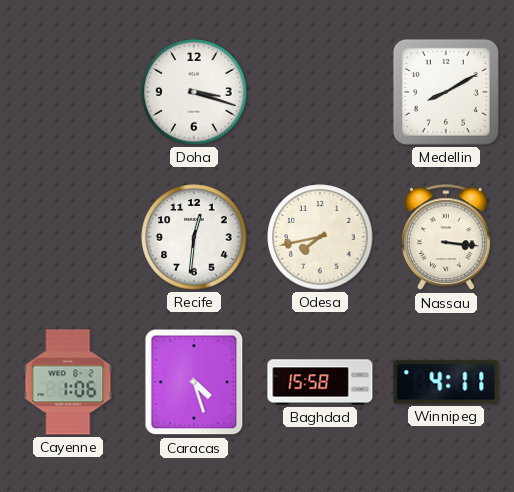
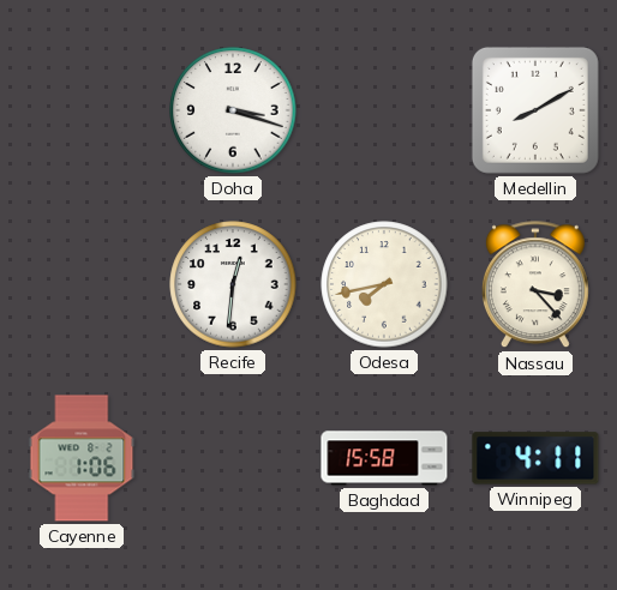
Nassau: 3:16 -> 3:23 (535, 285)
Caracas: 4:27 -> none (194, 382)
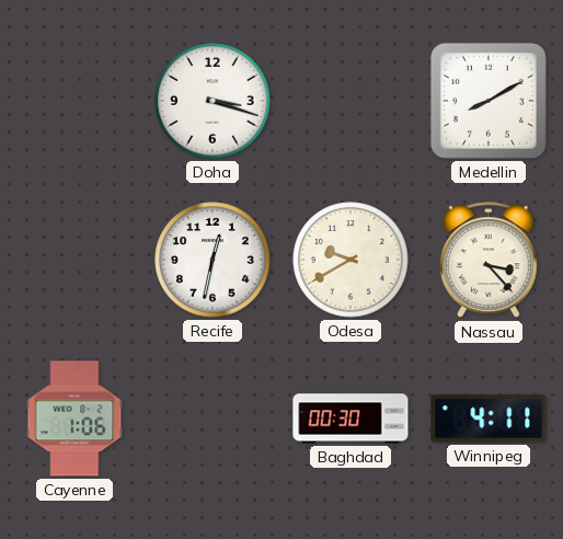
Recife: 12:31 -> 12:32 (212, 260)
Odesa: 7:43 -> 9:40 (351, 260)
Baghdad: 15:58 -> 00:30 (351, 418)
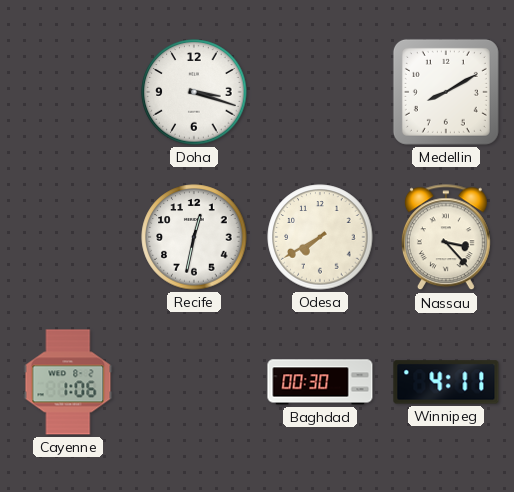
Odesa: 9:40 -> 7:40 (320, 237)
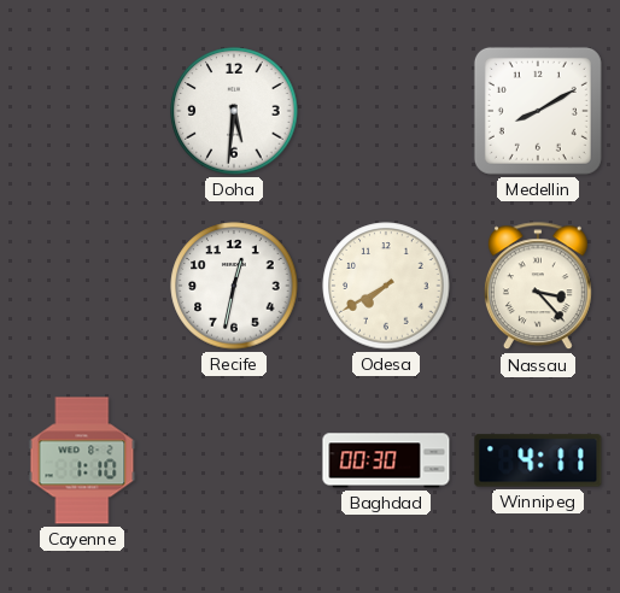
Doha: 3:18 -> 5:31 (234, 111)
Cayenne: 1:06 -> 1:10 (82, 460)
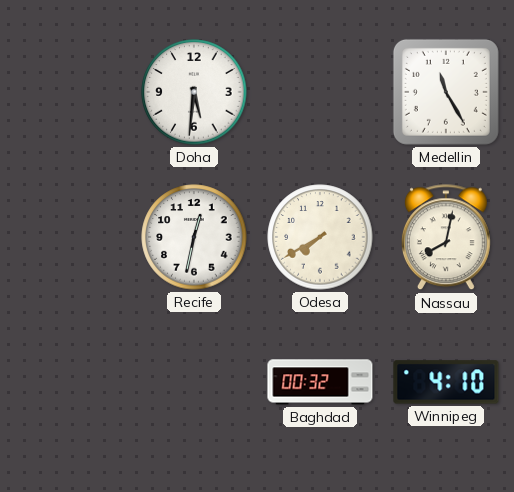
Medellin: 8:10 -> 11:25 (446, 92)
Nassau: 3:23 -> 8:02 (446, 238)
Cayenne: 1:10 -> none (82, 460)
Baghdad: 00:30 -> 00:32 (320, 382)
Winnipeg: 4:11 -> 4:10 (446, 382)
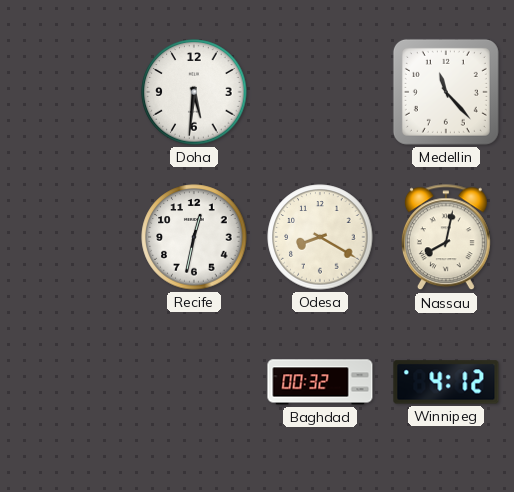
Medellin: 11:25 -> 11:23 (446, 92)
Odesa: 7:40 -> 8:20 (320, 237)
Winnipeg: 4:10 -> 4:12 (446, 382)
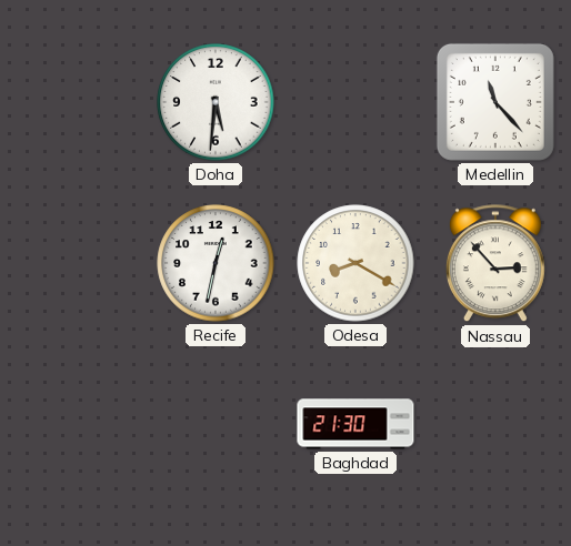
Nassau: 8:02 -> 2:53 (495, 264)
Baghdad: 00:32 -> 21:30 (355, 424)
Winnipeg: 4:12 -> none (446, 382)
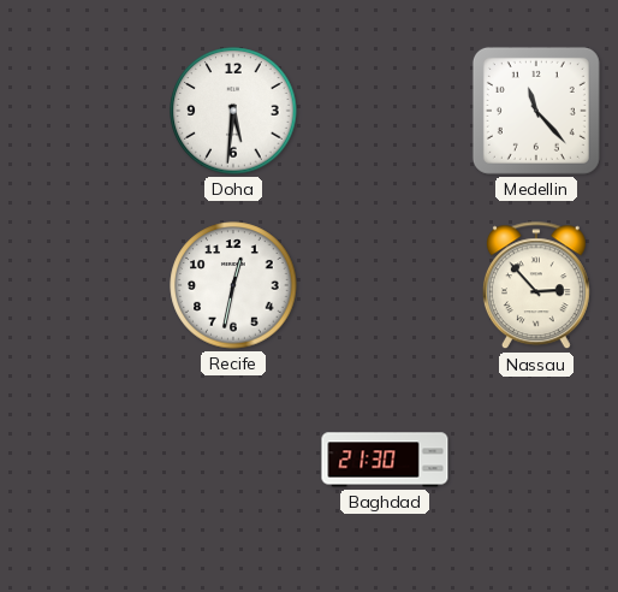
Odesa: 8:20 -> none (355, 263)
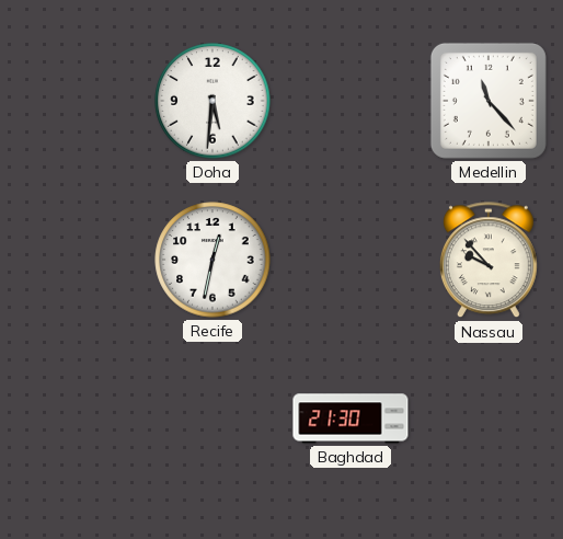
Nassau: 2:53 -> 9:53 (489, 261)
